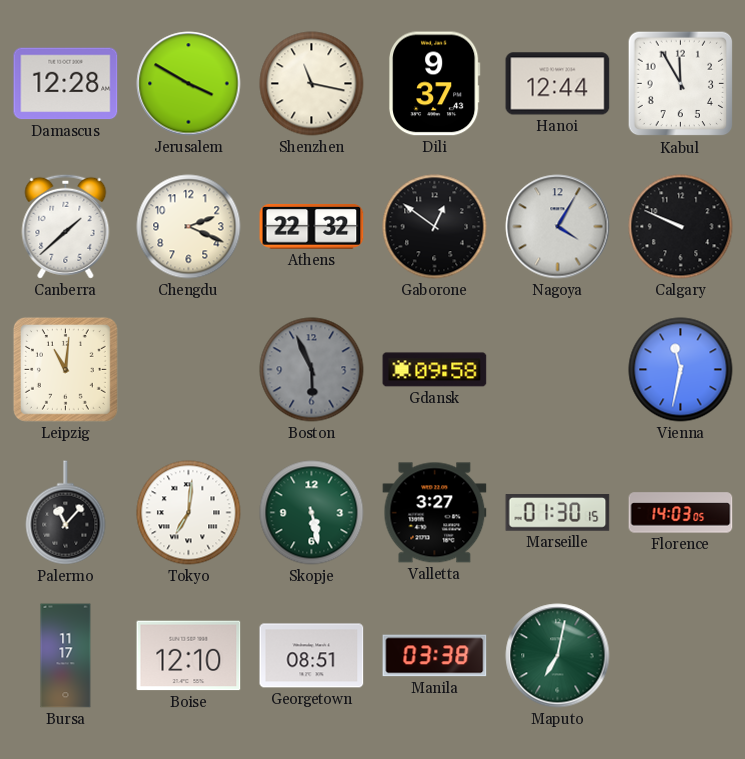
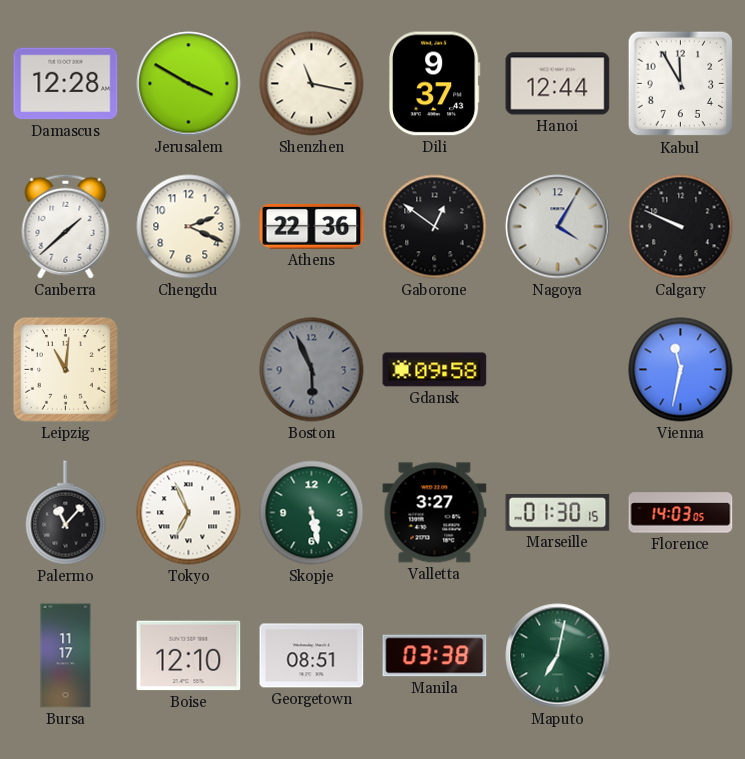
Athens: 22:32 -> 22:36 (312, 226)
Tokyo: 7:01 -> 6:56 (189, 513)
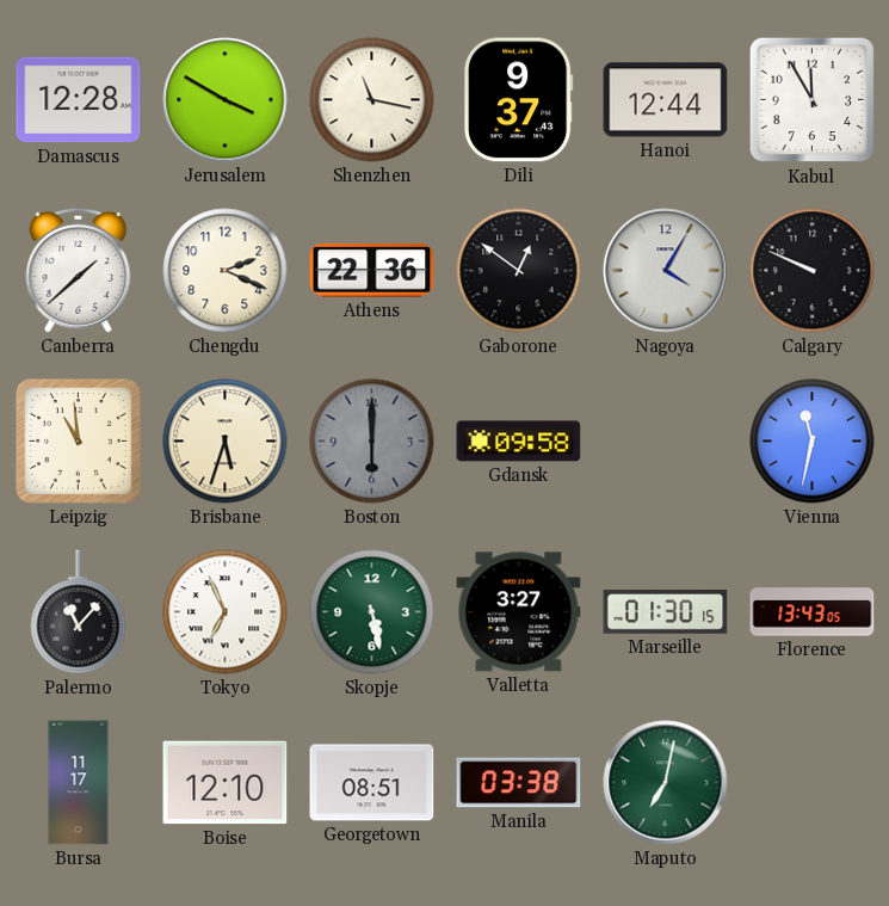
Leipzig: 11:01 -> 10:59 (78, 440)
Brisbane: none -> 5:33 (226, 442)
Boston: 5:56 -> 6:00 (372, 442)
Florence: 14:03 -> 13:43 (813, 612)
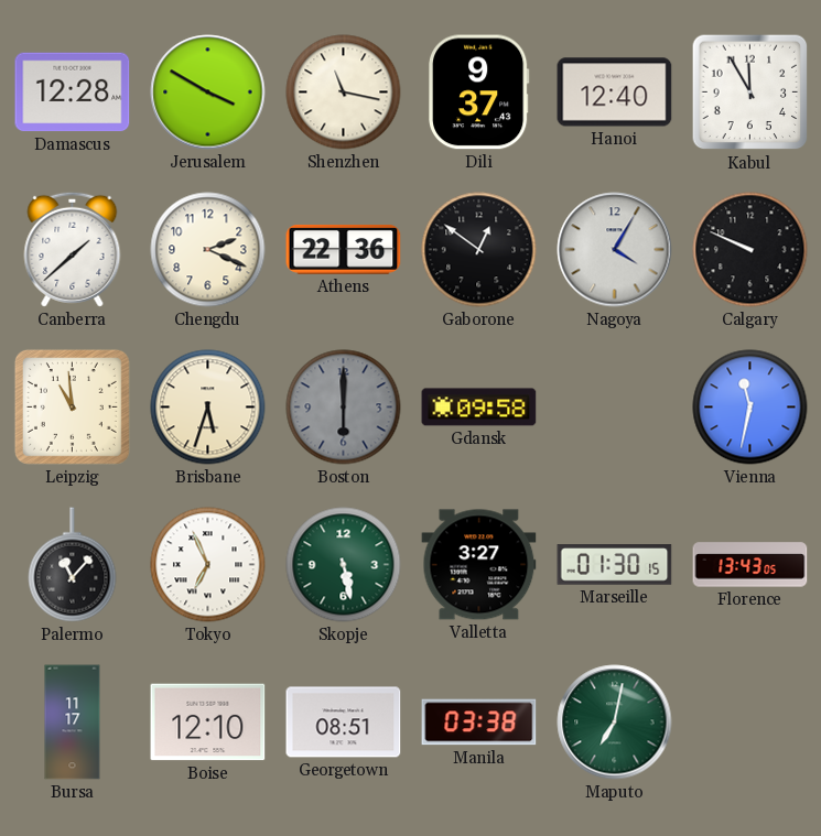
Hanoi: 12:44 -> 12:40 (615, 93)
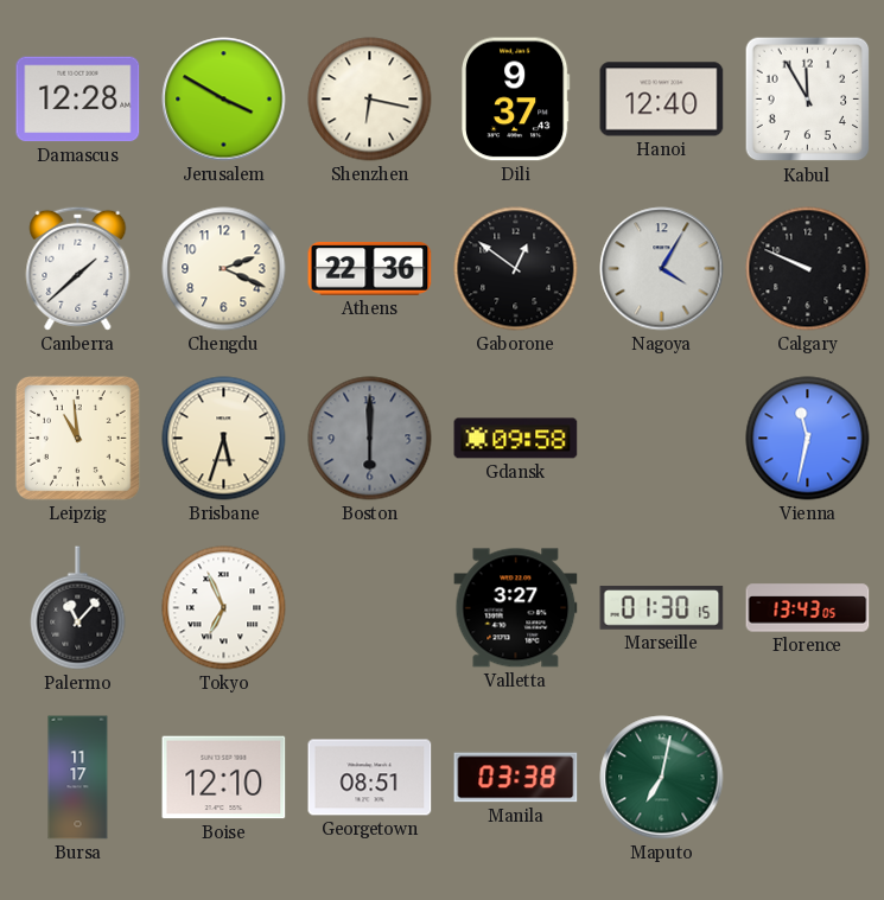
Shenzhen: 11:17 -> 6:17 (370, 100)
Skopje: 5:28 -> none (344, 565)
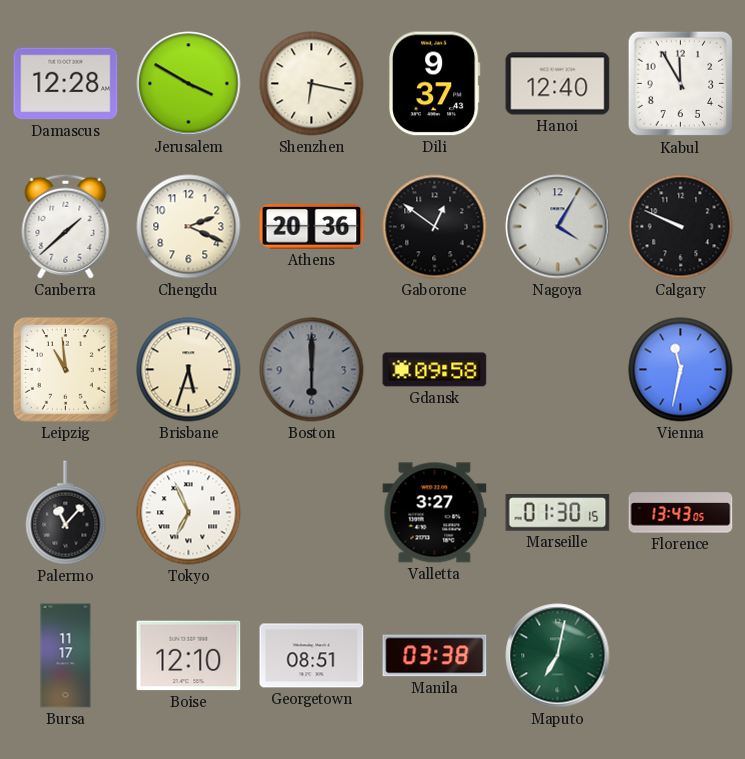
Athens: 22:36 -> 20:36 (312, 226)
